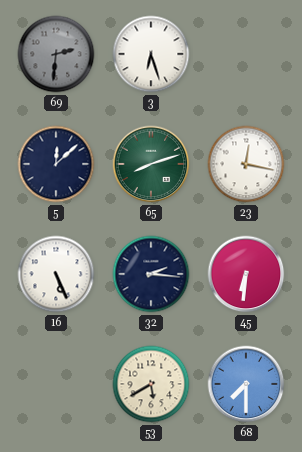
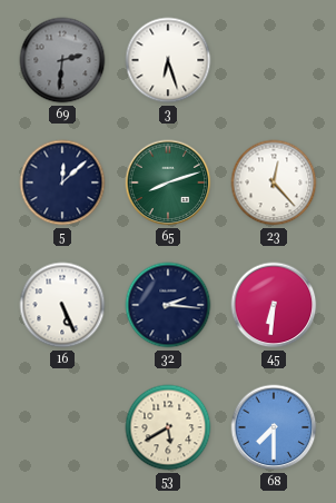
23: 12:17 -> 12:23 (274, 183)
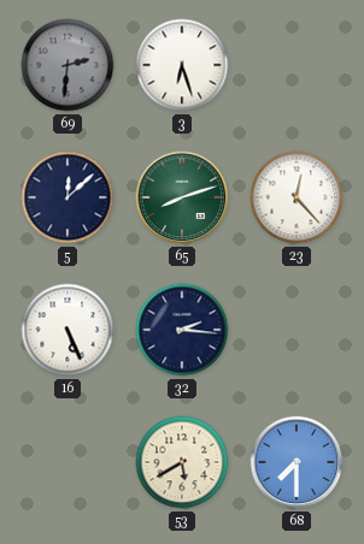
45: 6:31 -> none (274, 305)
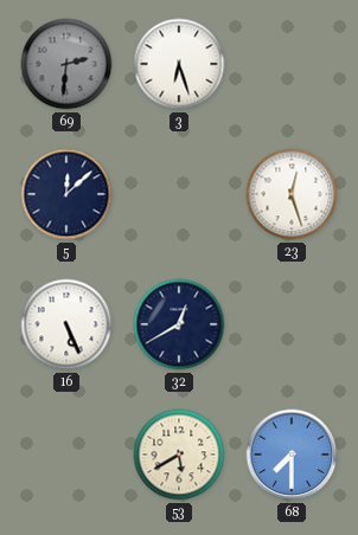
65: 8:12 -> none (182, 197)
23: 12:23 -> 12:27 (292, 194)
32: 2:16 -> 12:40 (179, 324)
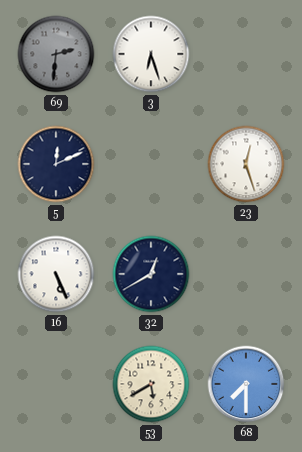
5: 12:08 -> 12:11 (56, 164)
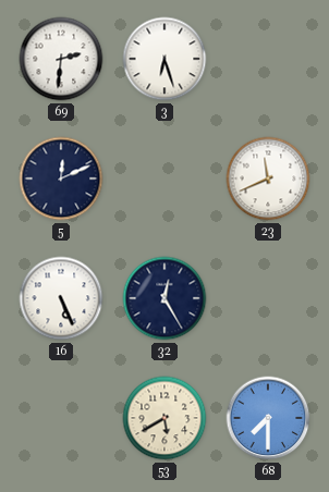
69 dial: grey -> white (61, 59)
23: 12:27 -> 11:41 (268, 179)
32: 12:40 -> 12:25 (164, 298)
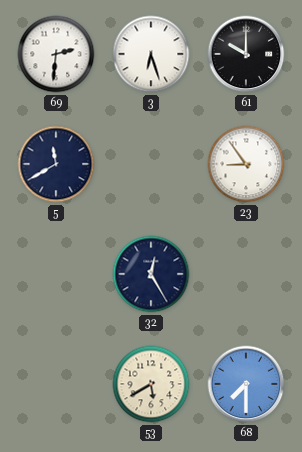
61: none -> 10:00 (246, 54)
5: 12:11 -> 11:40 (56, 164)
23: 11:41 -> 8:54 (246, 164)
16: 5:26 -> none (61, 298)
